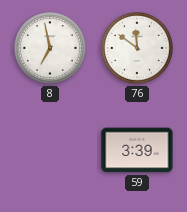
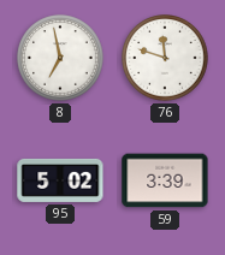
76: 11:51 -> 11:48 (165, 58)
95: none -> 5:02 (60, 180)
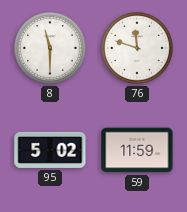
8: 6:58 -> 11:30 (50, 48)
59: 3:39 -> 11:59 (137, 150)
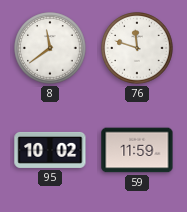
8: 11:30 -> 11:39 (50, 48)
95: 5:02 -> 10:02 (50, 150)
